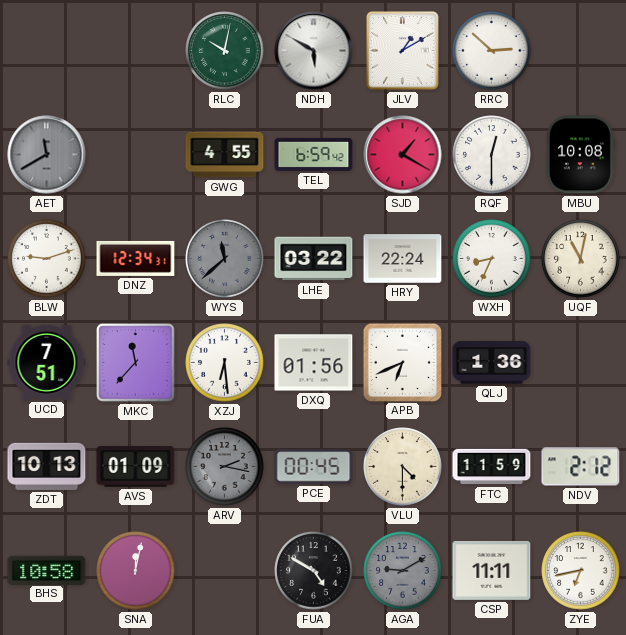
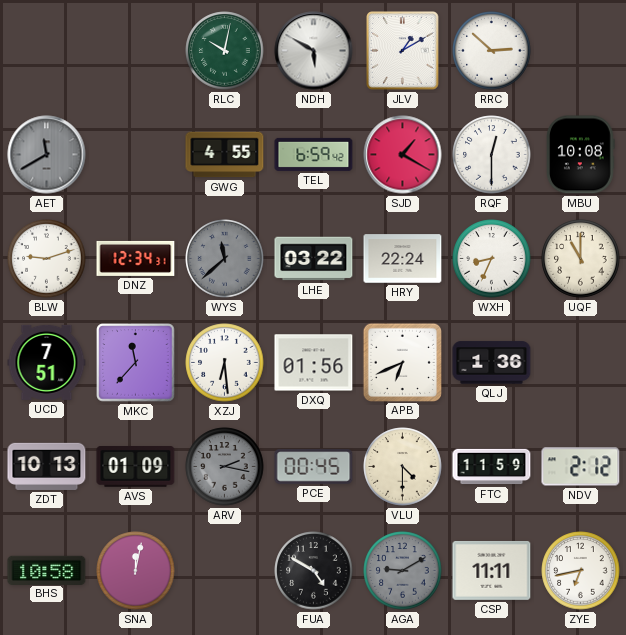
UQF: 11:02 -> 11:00 (581, 259)
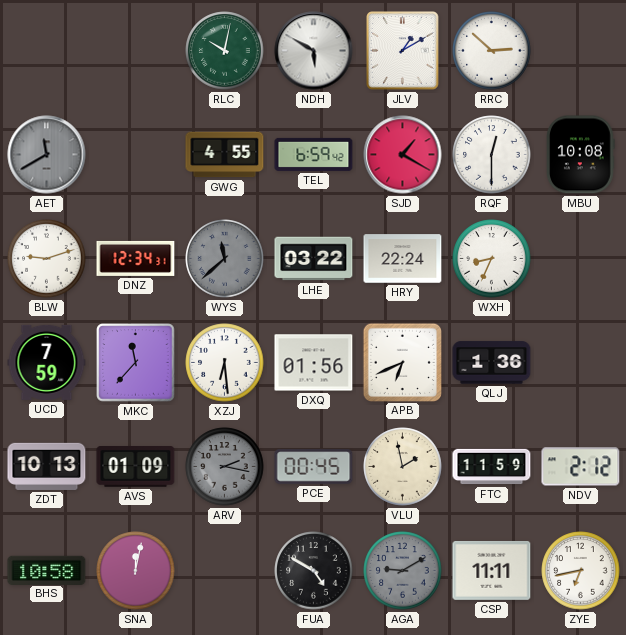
UQF: 11:00 -> none (581, 259)
UCD: 7:51 -> 7:59 (47, 362)
VLU: 4:30 -> 1:58 (403, 467)
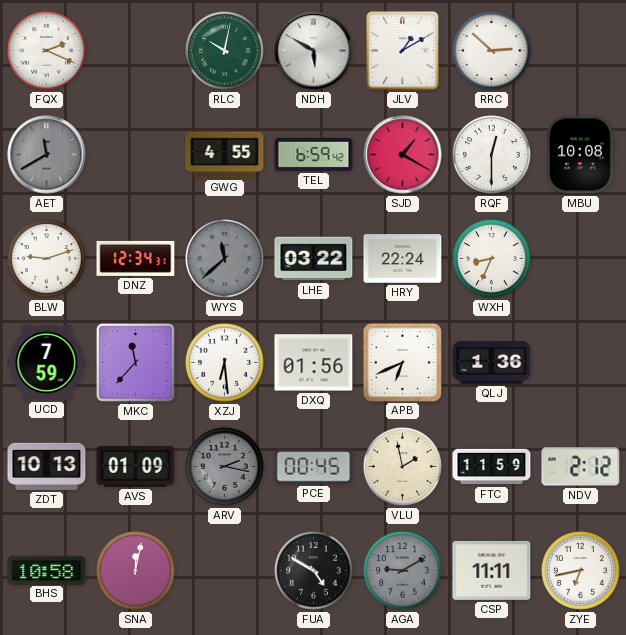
FQX: none -> 2:19 (47, 51)
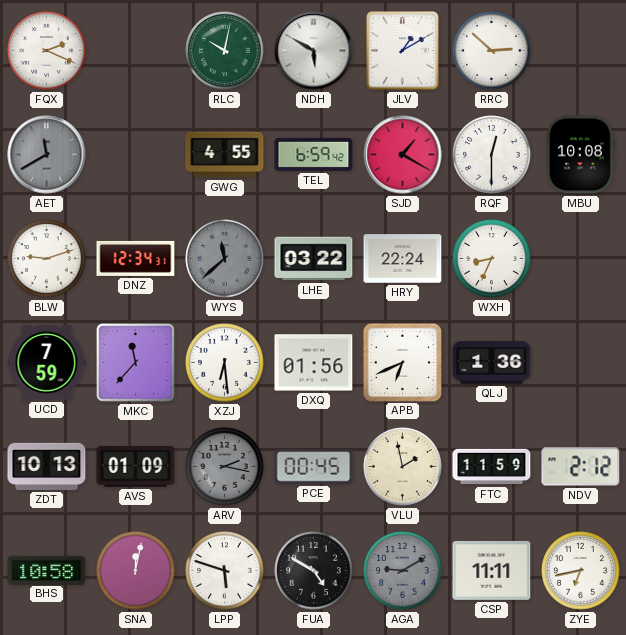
LPP: none -> 5:48 (225, 571)
